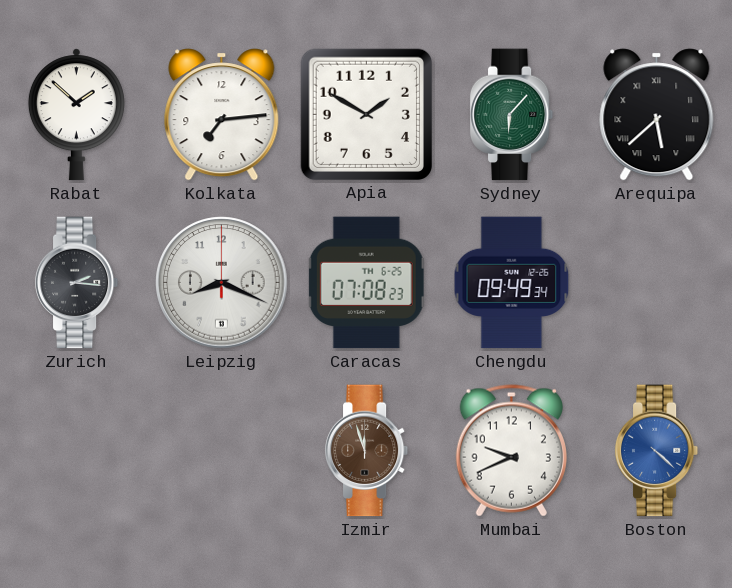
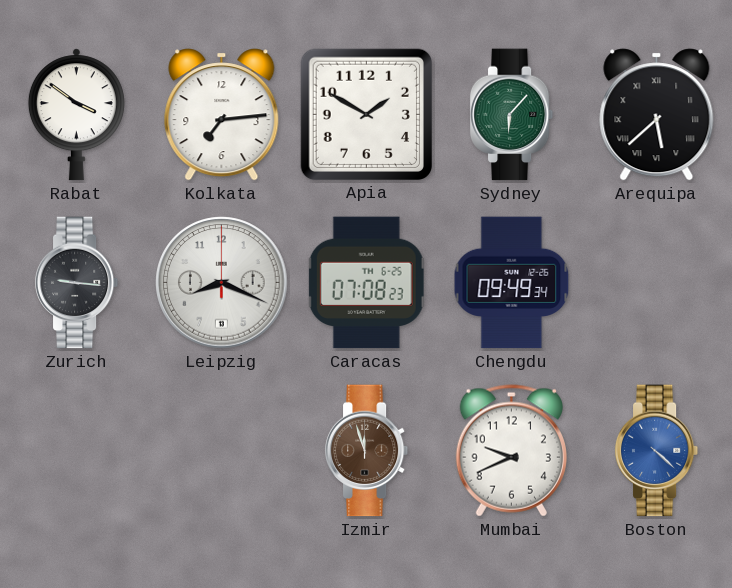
Rabat: 1:52 -> 3:51 (76, 115)
Zurich: 2:16 -> 9:16 (77, 283)
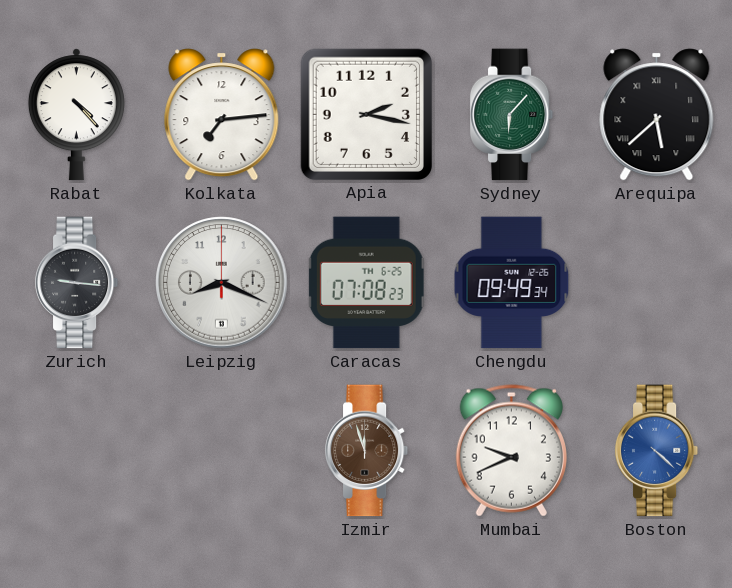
Rabat: 3:51 -> 4:23 (76, 115)
Apia: 1:50 -> 2:17 (366, 114)
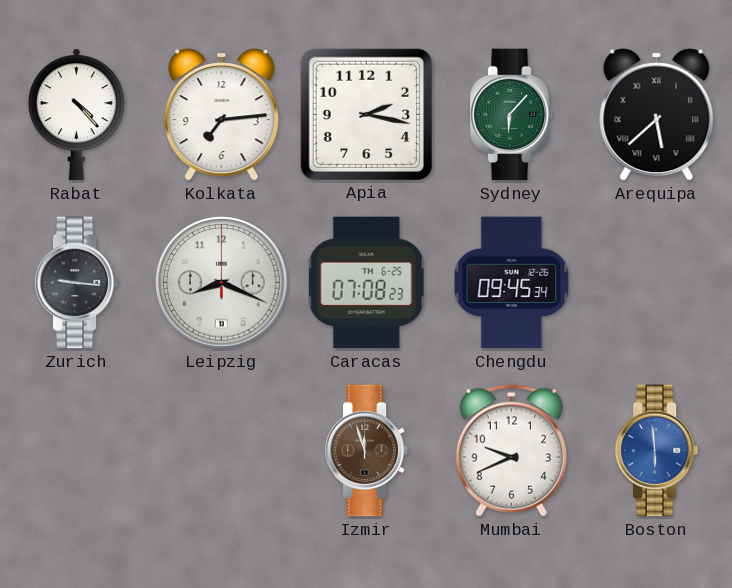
Chengdu: 09:49 -> 09:45 (512, 283)
Boston: 4:22 -> 5:59 (657, 451)
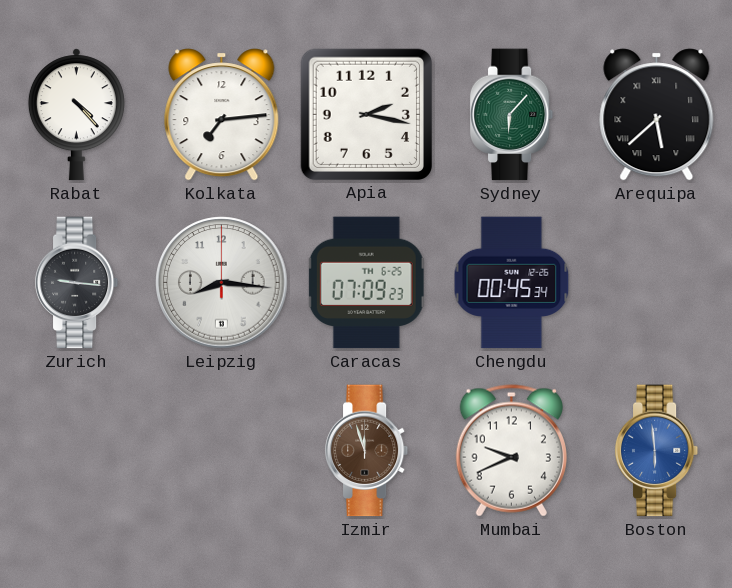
Leipzig: 8:19 -> 8:16 (222, 283)
Caracas: 07:08 -> 07:09 (366, 283)
Chengdu: 09:45 -> 00:45 (512, 283)
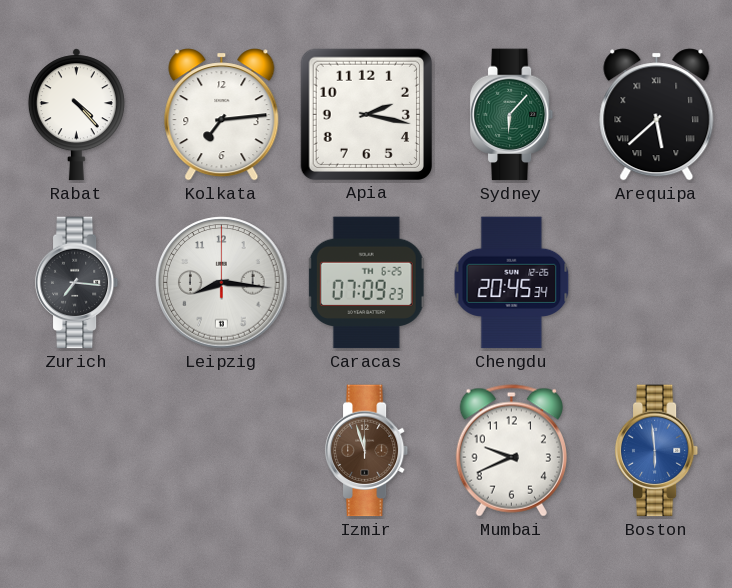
Zurich: 9:16 -> 7:16 (77, 283)
Chengdu: 00:45 -> 20:45 (512, 283)
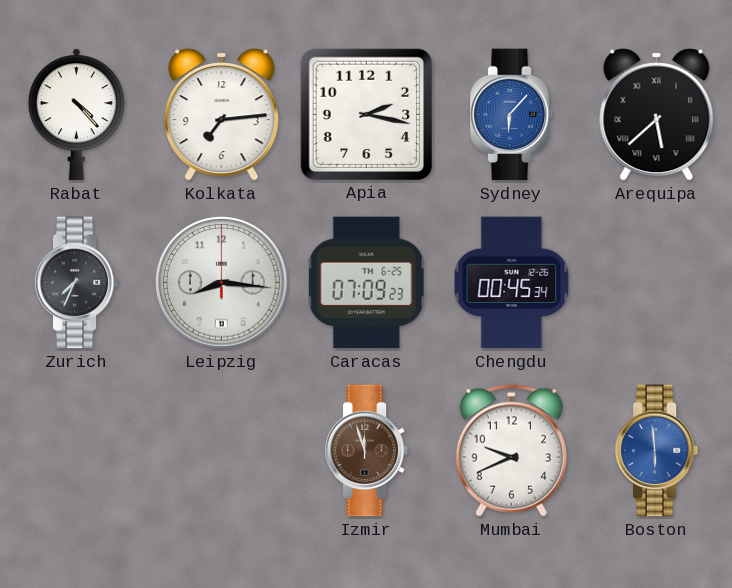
Sydney dial: green -> blue (512, 115)
Zurich: 7:16 -> 7:34 (77, 283)
Chengdu: 20:45 -> 00:45 (512, 283)
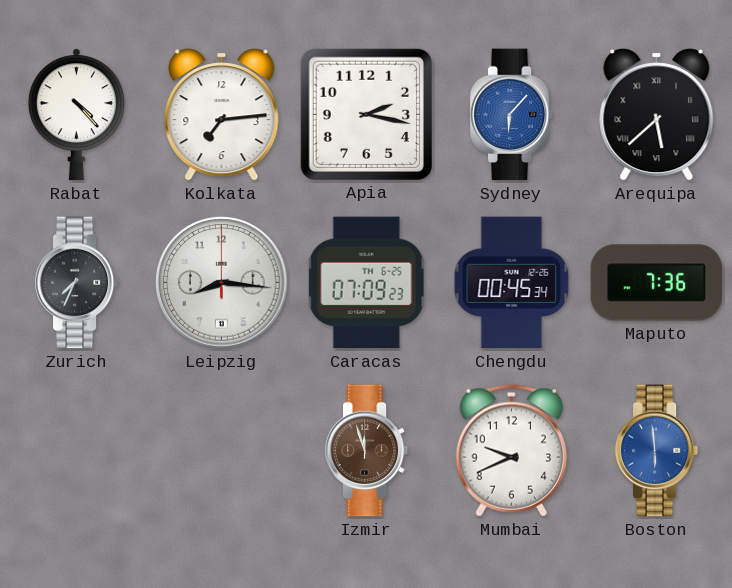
Maputo: none -> 7:36 (657, 283)
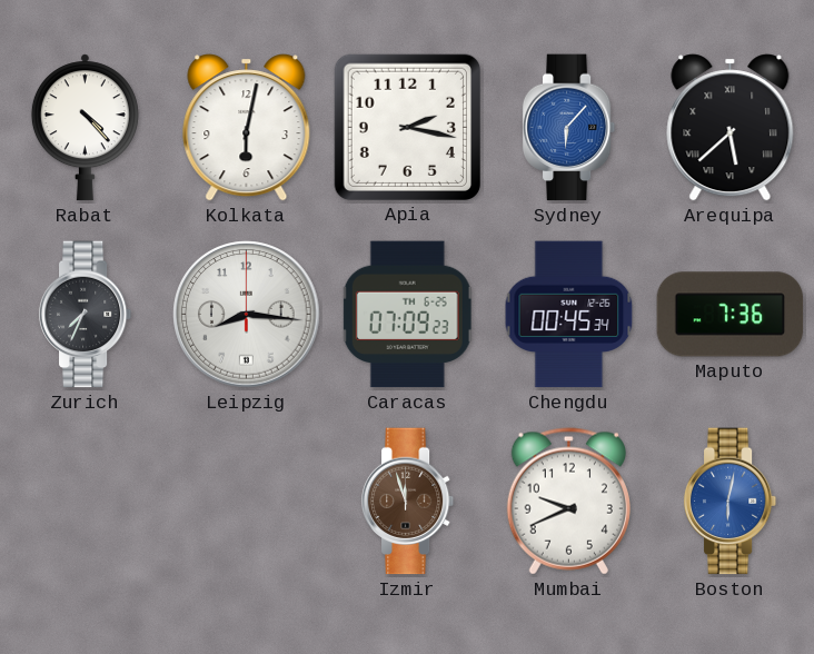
Kolkata: 7:14 -> 6:02 (247, 128)
Boston: 5:59 -> 6:02 (731, 502)
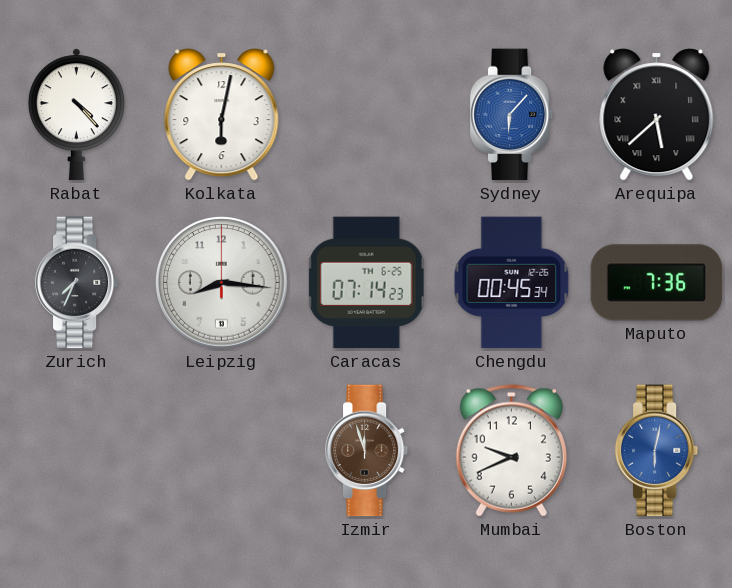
Apia: 2:17 -> none (407, 127)
Caracas: 07:09 -> 07:14 (366, 283)
